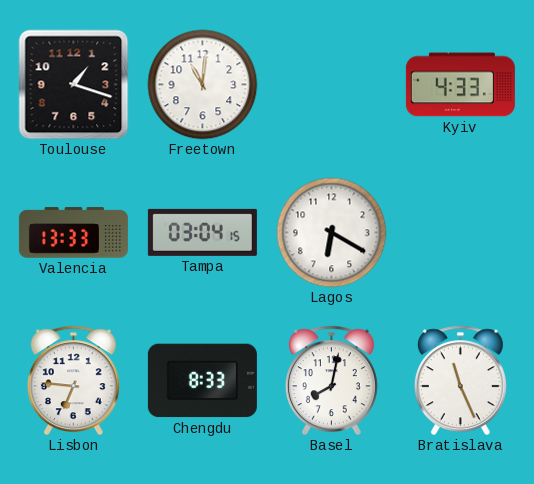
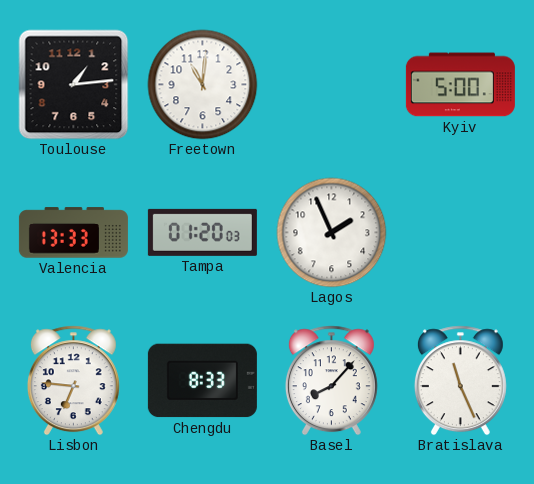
Toulouse: 1:18 -> 1:14 (74, 85)
Kyiv: 4:33 -> 5:00 (460, 85)
Tampa: 03:04 -> 01:20 (202, 232)
Lagos: 6:20 -> 1:56 (332, 233)
Basel: 8:02 -> 8:07 (331, 381)
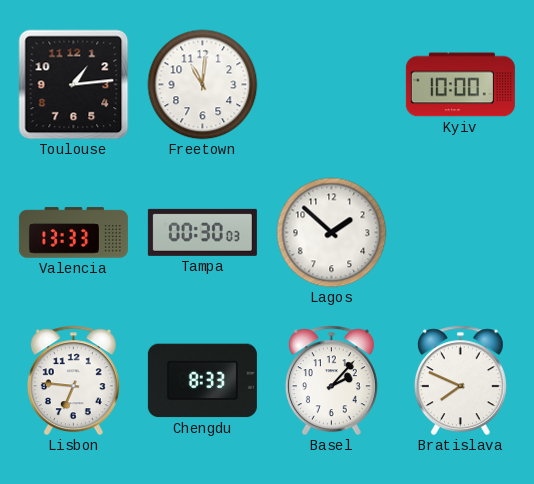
Kyiv: 5:00 -> 10:00 (460, 85)
Tampa: 01:20 -> 00:30 (202, 232)
Lagos: 1:56 -> 1:52 (332, 233)
Basel: 8:07 -> 2:07 (331, 381)
Bratislava: 11:26 -> 7:49 (460, 381)
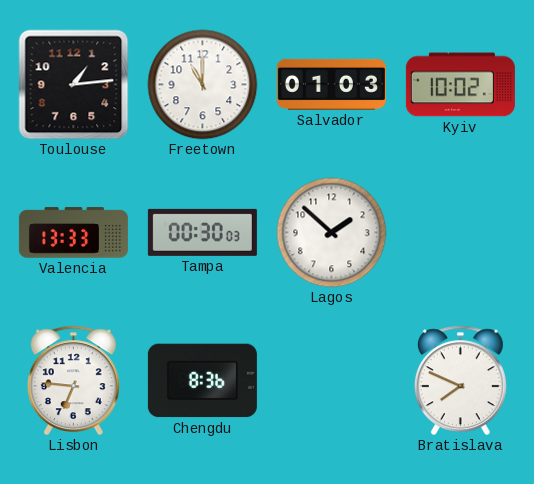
Freetown: 11:01 -> 11:00 (203, 85)
Salvador: none -> 01:03 (331, 84)
Kyiv: 10:00 -> 10:02 (460, 85)
Chengdu: 8:33 -> 8:36 (202, 381)
Basel: 2:07 -> none (331, 381)
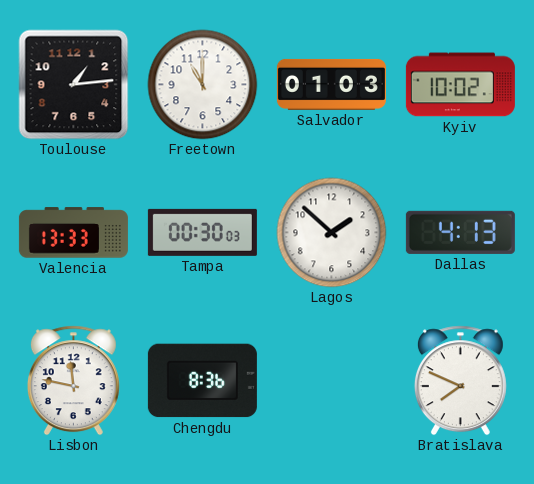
Dallas: none -> 4:13 (460, 232)
Lisbon: 6:46 -> 11:47 (73, 381)
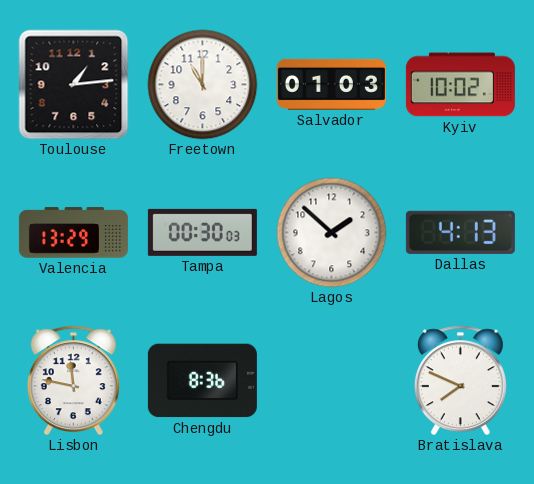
Valencia: 13:33 -> 13:29 (73, 233)
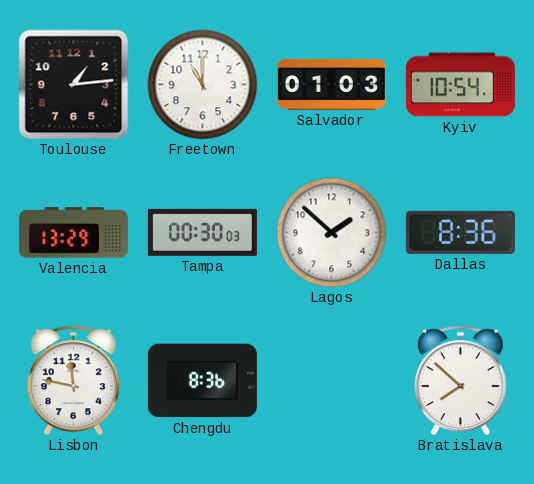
Kyiv: 10:02 -> 10:54 (460, 85)
Dallas: 4:13 -> 8:36 (460, 232)
Bratislava: 7:49 -> 7:52 (460, 381)
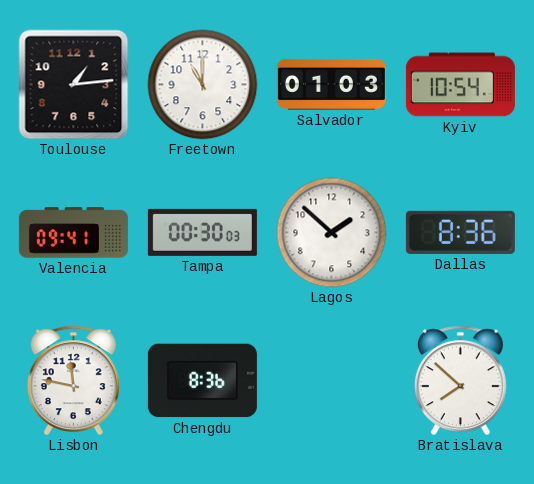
Valencia: 13:29 -> 09:41 (73, 233)
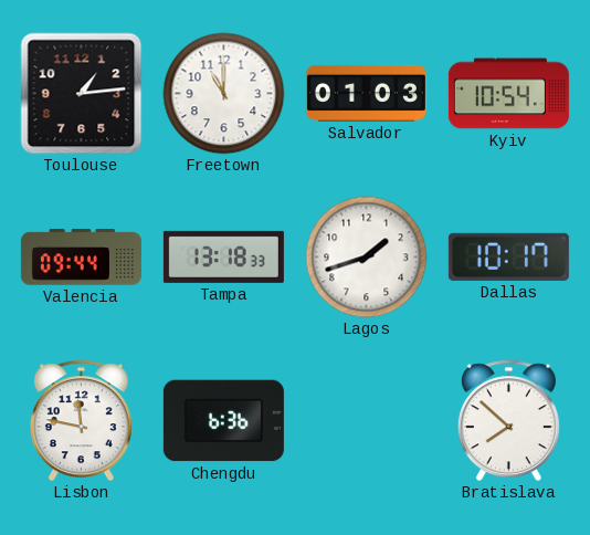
Valencia: 09:41 -> 09:44 (81, 258)
Tampa: 00:30 -> 13:18 (223, 256)
Lagos: 1:52 -> 1:42 (367, 258)
Dallas: 8:36 -> 10:17 (508, 256)
Chengdu: 8:36 -> 6:36 (223, 421)
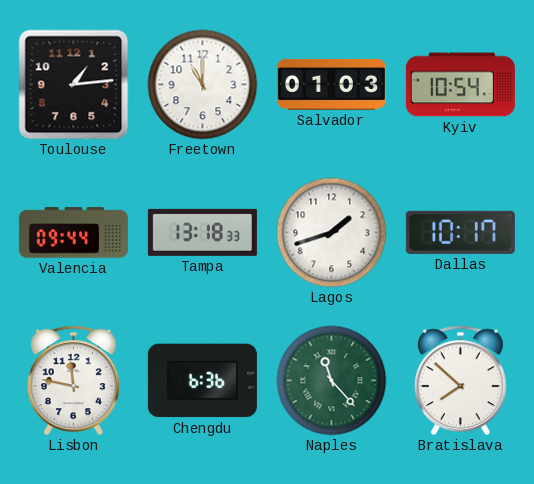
Naples: none -> 11:23 (332, 381)
